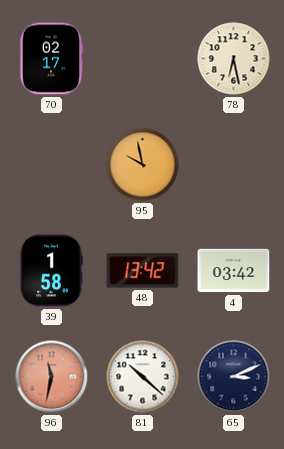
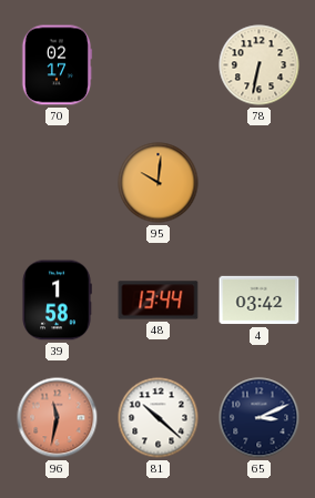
78: 6:28 -> 6:32 (260, 65)
95: 9:58 -> 10:01 (159, 183)
48: 13:42 -> 13:44 (159, 301)
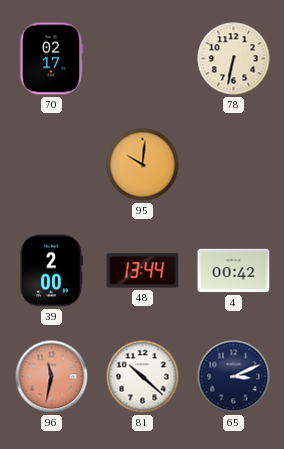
39: 1:58 -> 2:00 (51, 271)
4: 03:42 -> 00:42 (234, 271)
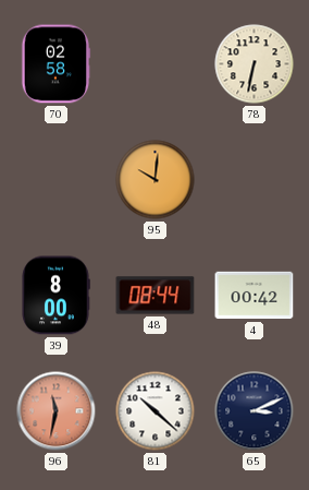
70: 02:17 -> 02:58 (55, 64)
39: 2:00 -> 8:00 (55, 296)
48: 13:44 -> 08:44 (156, 296)
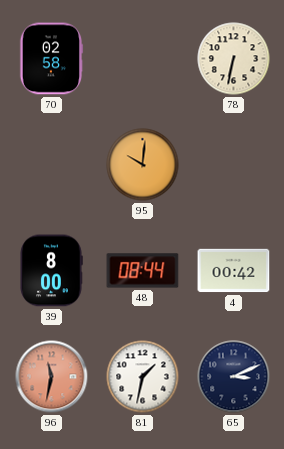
81: 10:22 -> 1:32 (143, 377)
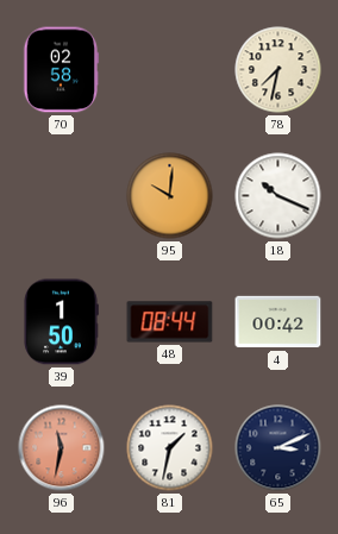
78: 6:32 -> 7:32 (278, 70)
18: none -> 10:19 (278, 196)
39: 8:00 -> 1:50 (61, 322)
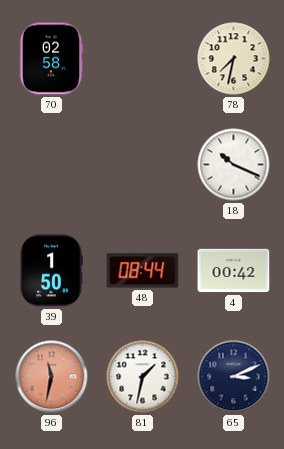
95: 10:01 -> none (170, 196)
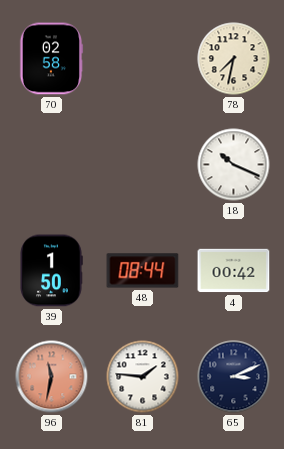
81: 1:32 -> 1:46 (143, 377)
